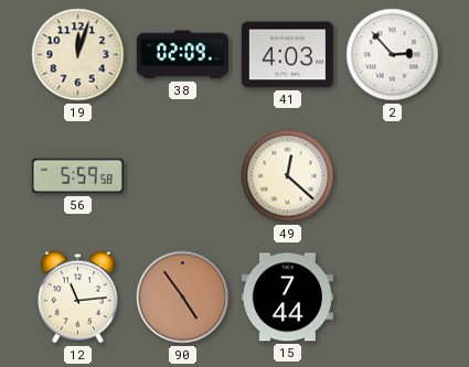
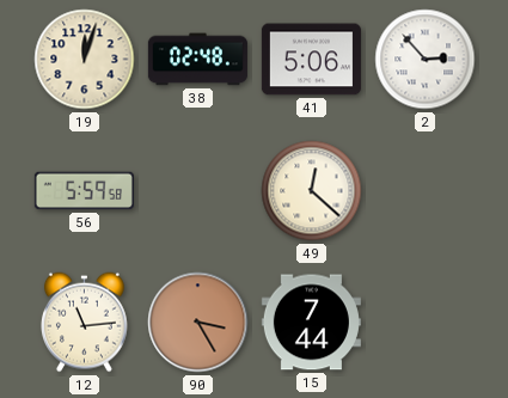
38: 02:09 -> 02:48 (197, 60)
41: 4:03 -> 5:06 (311, 60)
90: 4:54 -> 3:25 (198, 323)
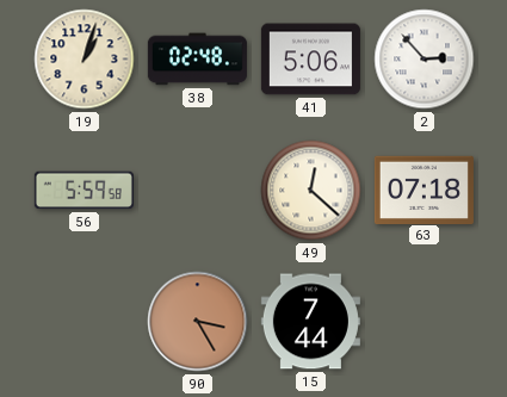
19: 12:03 -> 1:03 (85, 60)
63: none -> 07:18 (423, 190)
12: 11:14 -> none (84, 323)
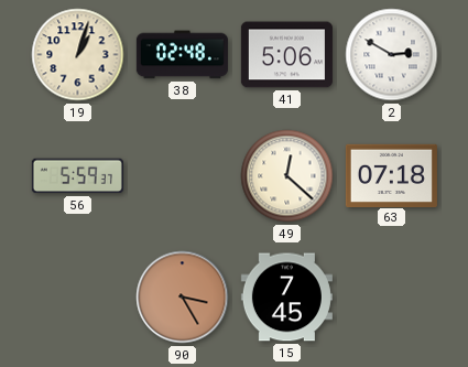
2: 2:53 -> 2:50 (392, 55)
56: 5:59:58 -> 5:59:37 (77, 176)
15: 7:44 -> 7:45 (286, 298)
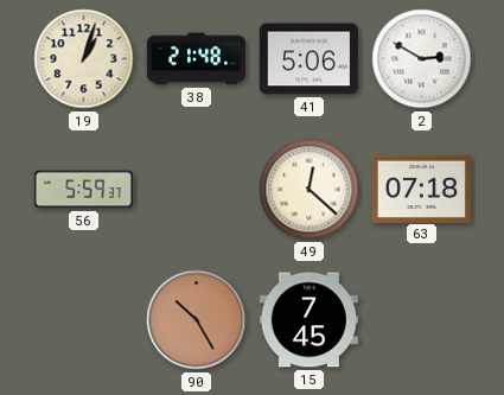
38: 02:48 -> 21:48 (196, 59)
90: 3:25 -> 10:25 (197, 320)
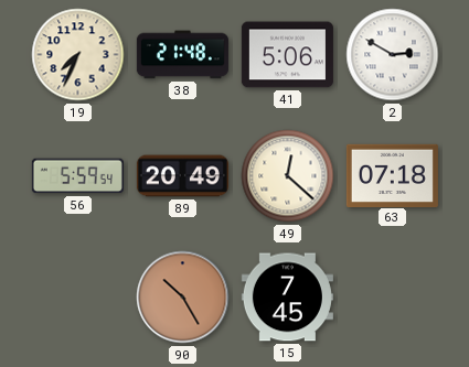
19: 1:03 -> 7:34 (78, 55)
56: 5:59:37 -> 5:59:54 (77, 176)
89: none -> 20:49 (182, 176)
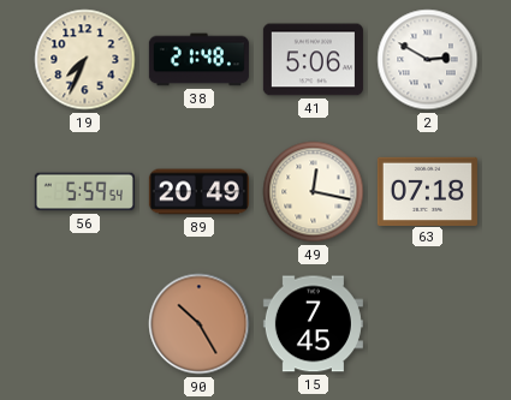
49: 12:22 -> 12:17 (314, 192)
